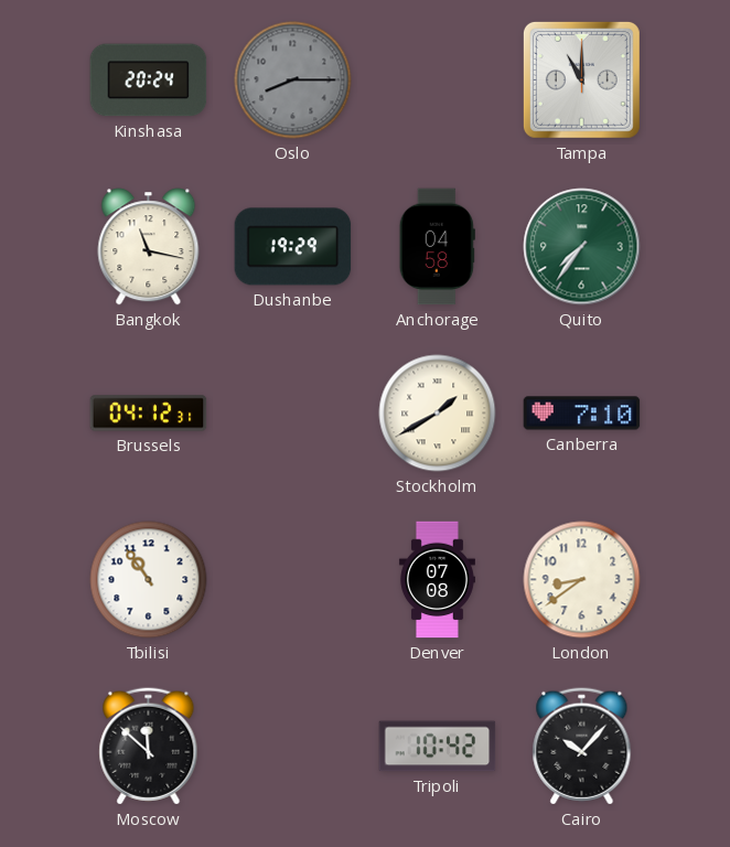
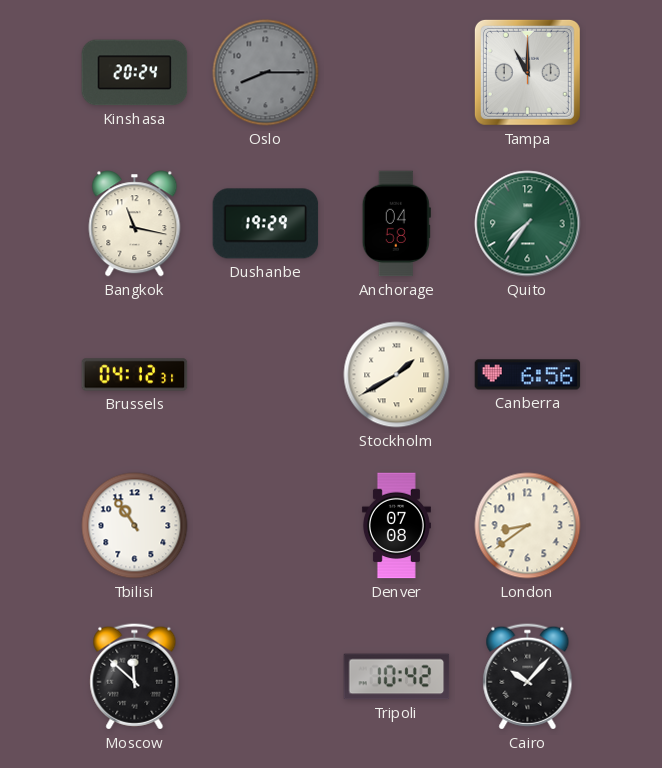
Canberra: 7:10 -> 6:56 (528, 375)
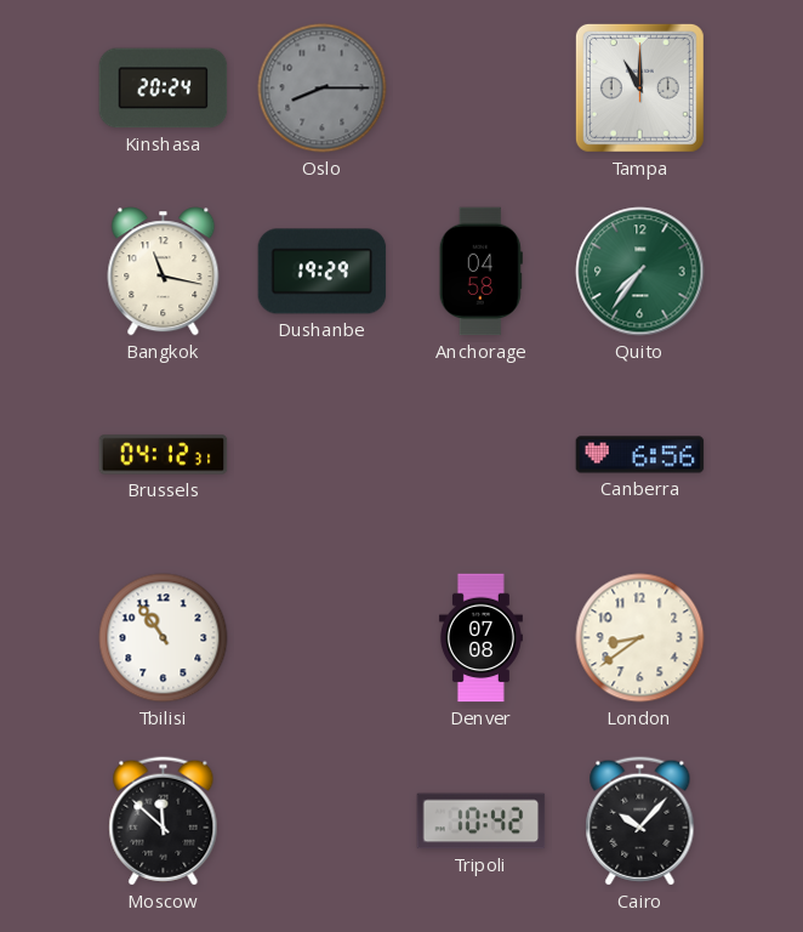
Stockholm: 1:40 -> none (397, 375)
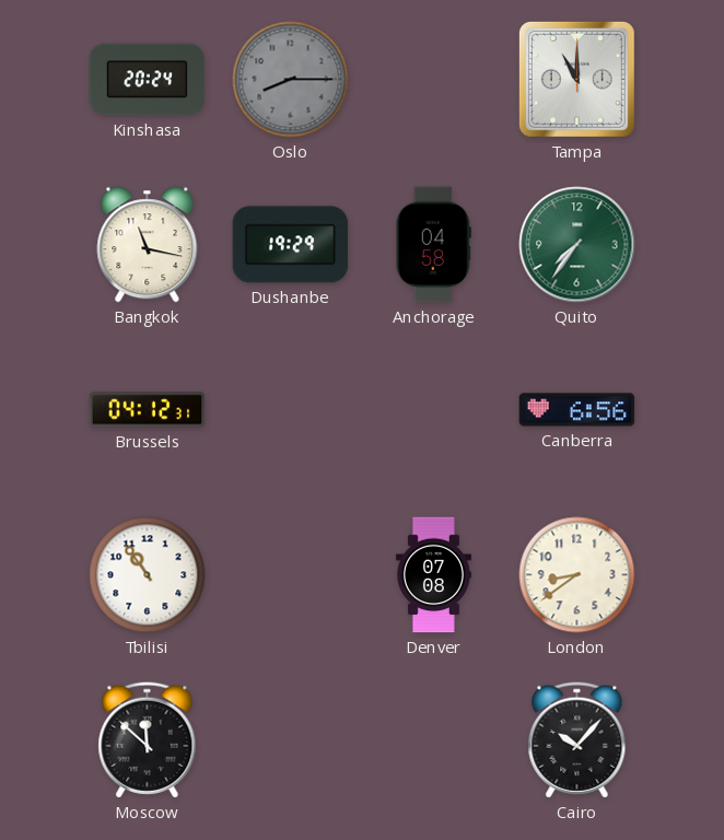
Tripoli: 10:42 -> none (482, 822)
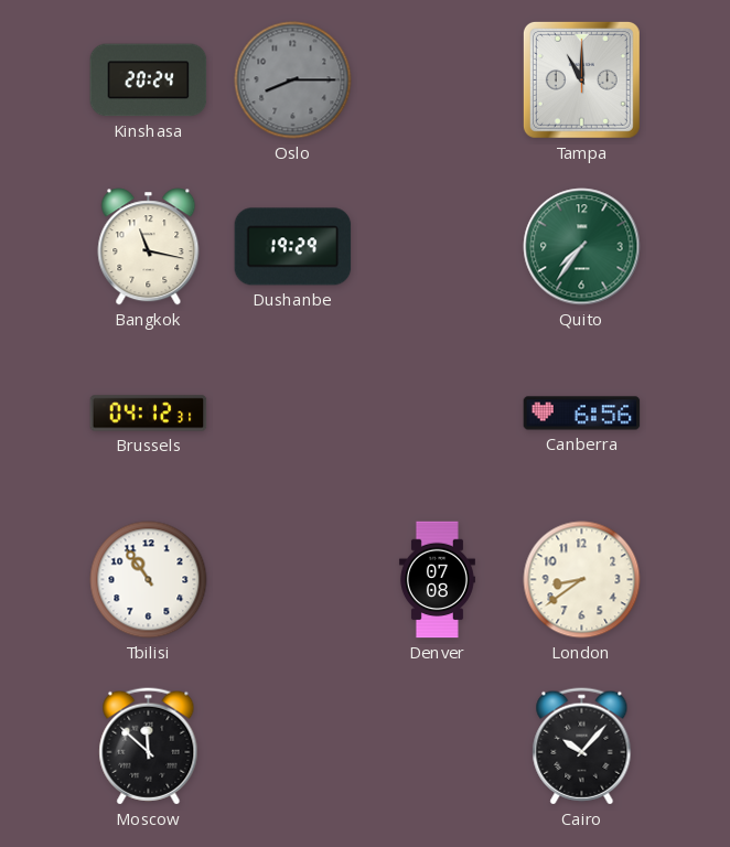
Anchorage: 04:58 -> none (433, 245)
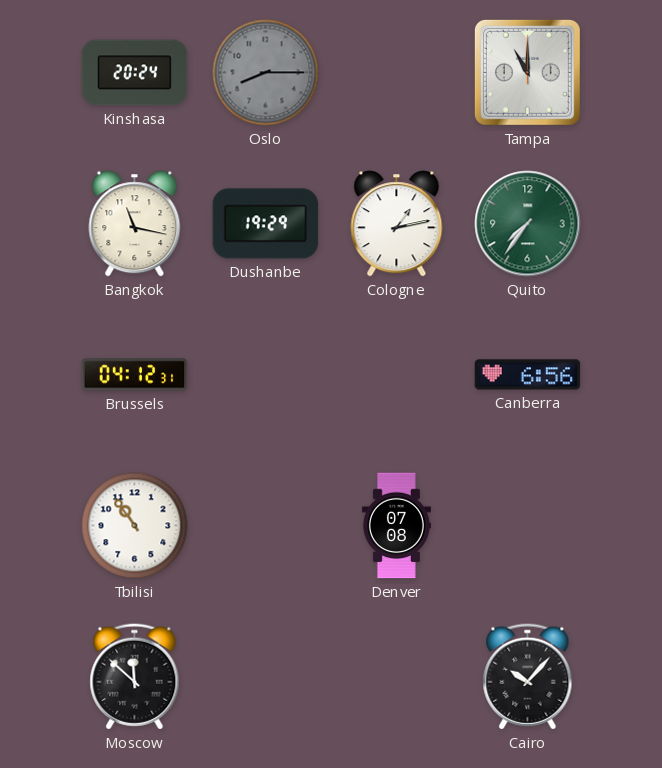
Cologne: none -> 1:13 (397, 224)
London: 8:39 -> none (582, 580)
